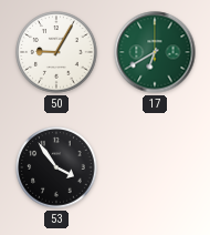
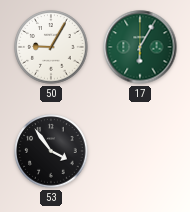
17: 6:40 -> 6:05 (140, 47)
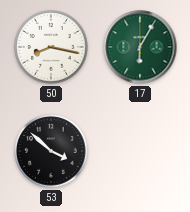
50: 9:05 -> 8:17 (51, 47)
53: 3:54 -> 3:52 (51, 151)
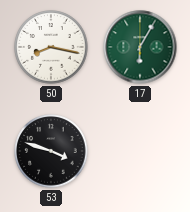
53: 3:52 -> 3:48 (51, 151)
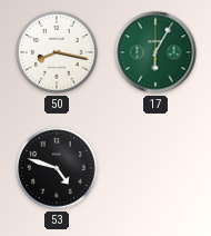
53: 3:48 -> 4:48 (57, 168)
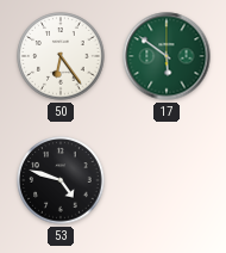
50: 8:17 -> 6:24 (61, 56)
17: 6:05 -> 5:51 (167, 56)
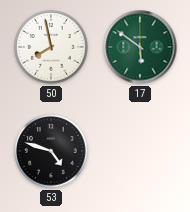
50: 6:24 -> 7:58 (51, 47)
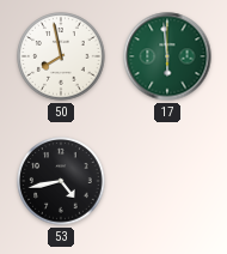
17: 5:51 -> 5:59 (167, 56)
53: 4:48 -> 4:43 (61, 181)
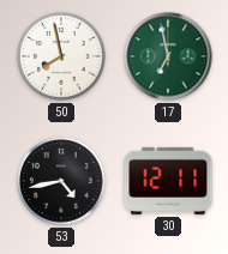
17: 5:59 -> 6:58 (168, 56)
30: none -> 12:11 (168, 181)
